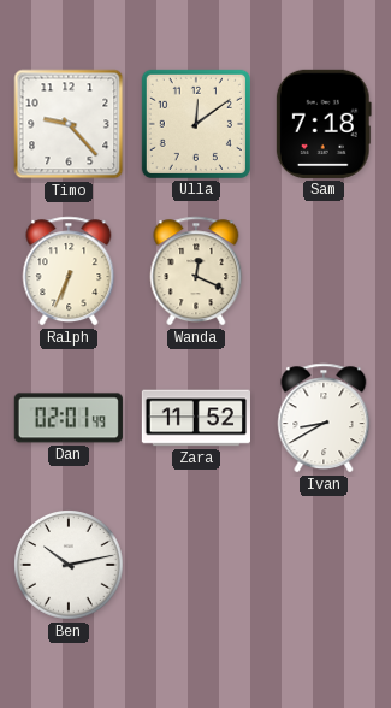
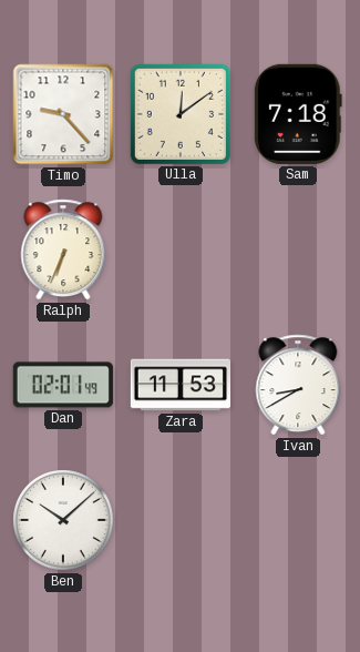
Wanda: 12:19 -> none (196, 271)
Zara: 11:52 -> 11:53 (179, 385)
Ben: 10:13 -> 10:08 (63, 520)
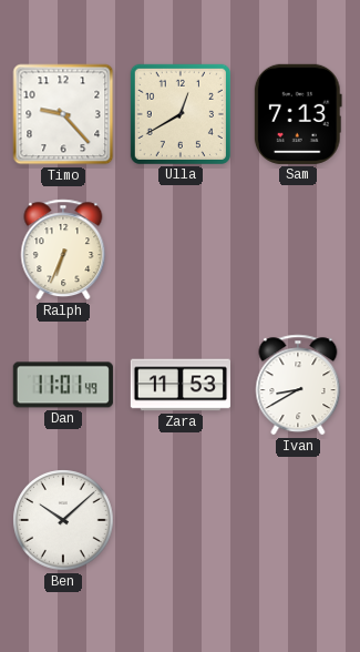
Ulla: 12:09 -> 12:40 (181, 114)
Sam: 7:18 -> 7:13 (298, 114)
Dan: 02:01 -> 11:01 (63, 385)
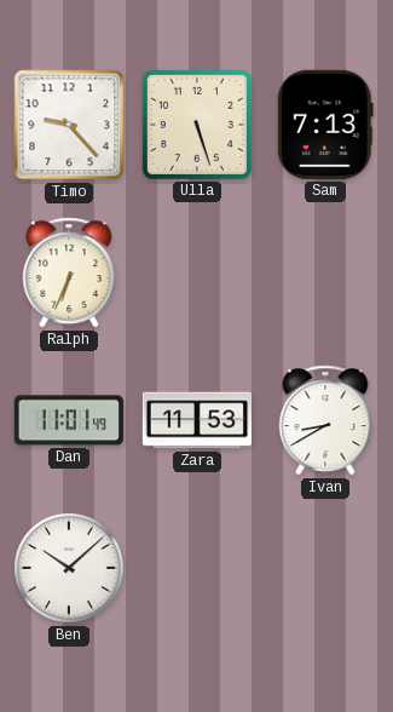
Ulla: 12:40 -> 5:27 (197, 125)
